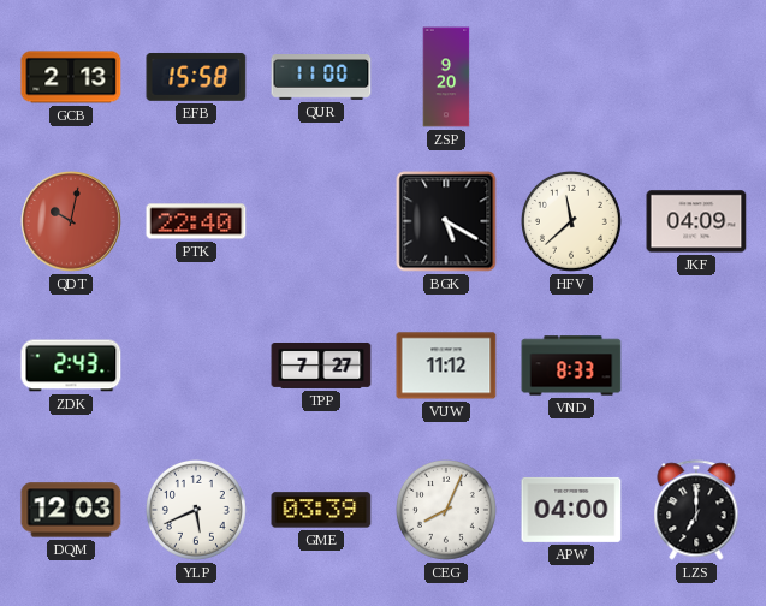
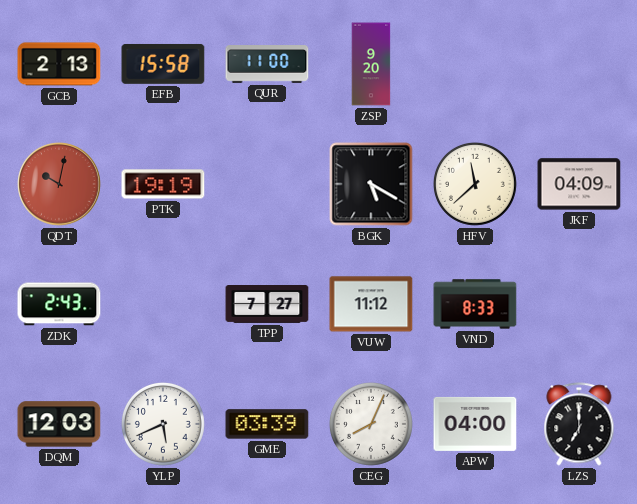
PTK: 22:40 -> 19:19 (163, 184)
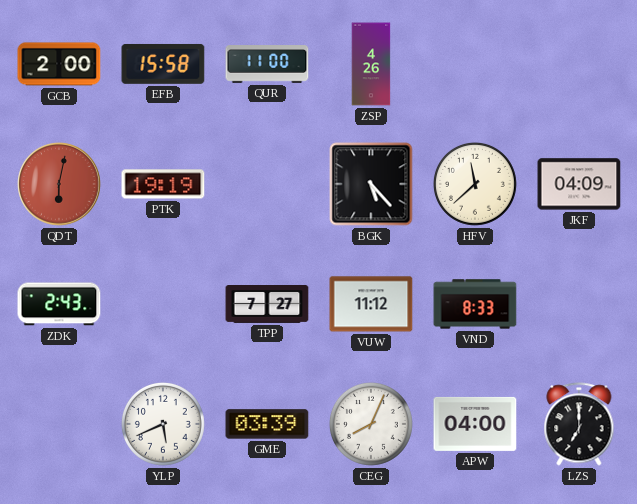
GCB: 2:13 -> 2:00 (59, 64)
ZSP: 9:20 -> 4:26 (371, 64)
QDT: 10:02 -> 6:02 (59, 184)
BGK: 5:20 -> 5:23 (371, 184)
DQM: 12:03 -> none (59, 424)
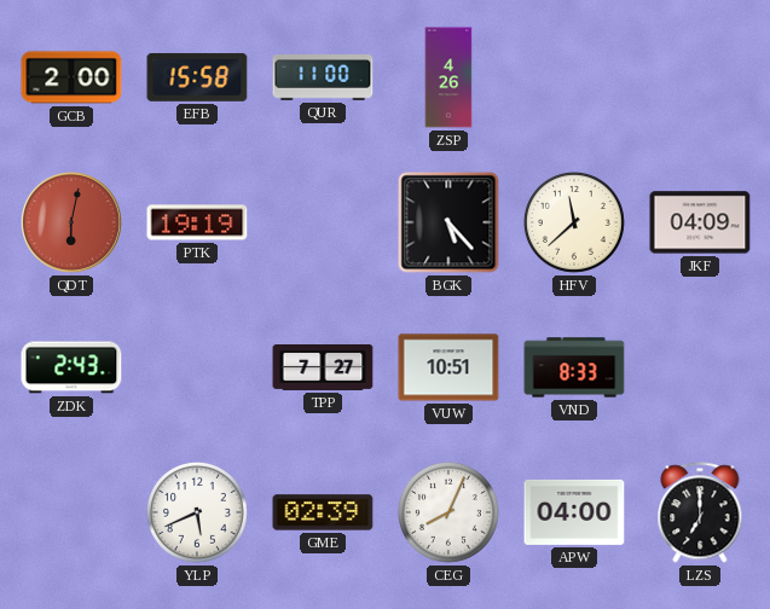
VUW: 11:12 -> 10:51 (448, 367)
GME: 03:39 -> 02:39 (323, 512)
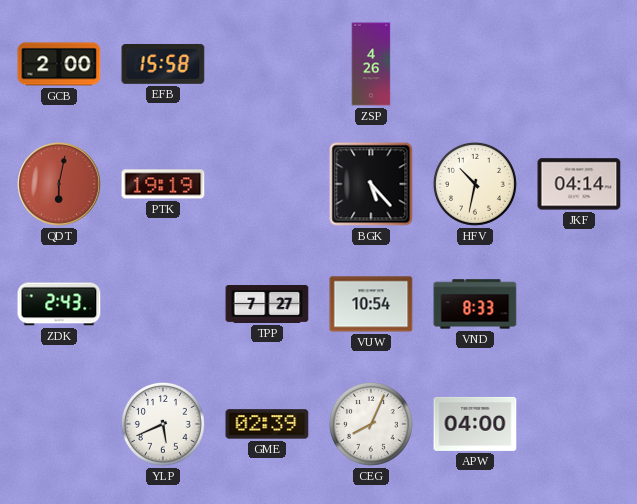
QUR: 11:00 -> none (323, 77)
HFV: 11:38 -> 10:32 (475, 184)
JKF: 04:09 -> 04:14 (579, 184)
VUW: 10:51 -> 10:54 (371, 304)
LZS: 7:00 -> none (700, 512)
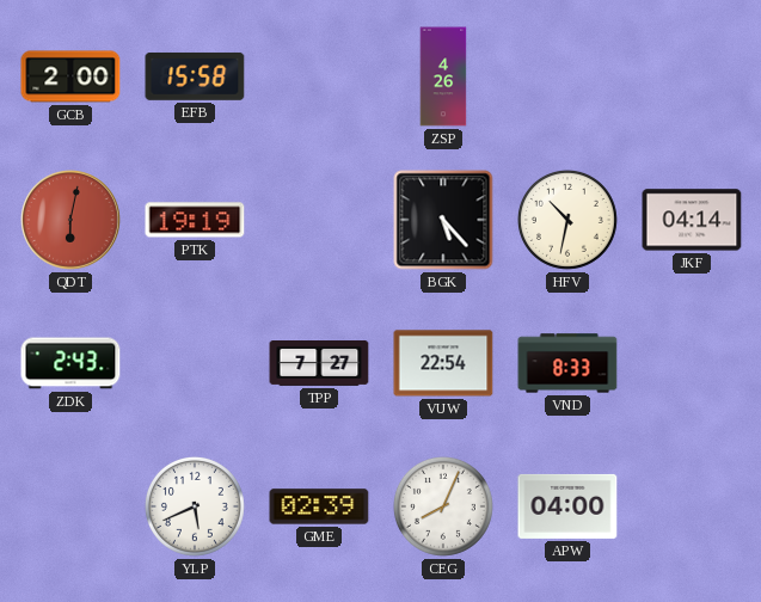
VUW: 10:54 -> 22:54 (443, 363)
